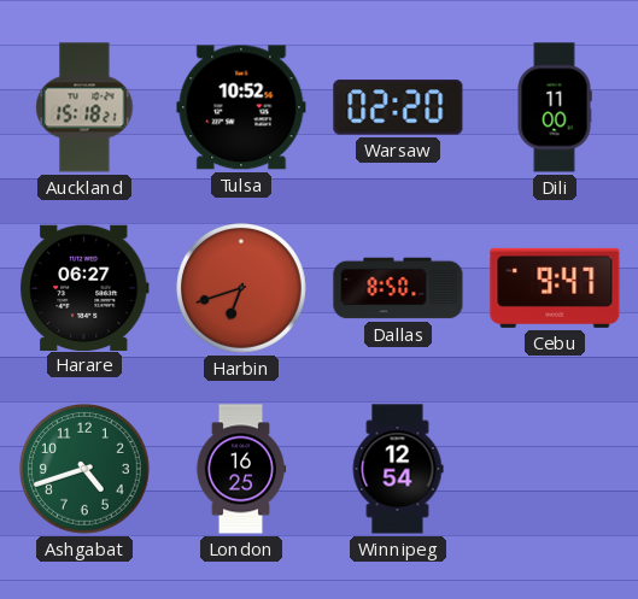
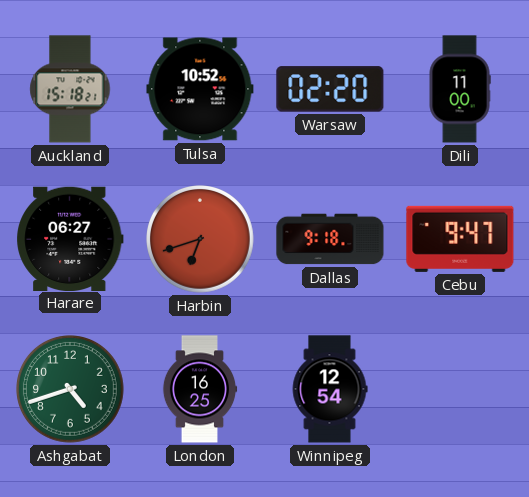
Dallas: 8:50 -> 9:18 (330, 239)
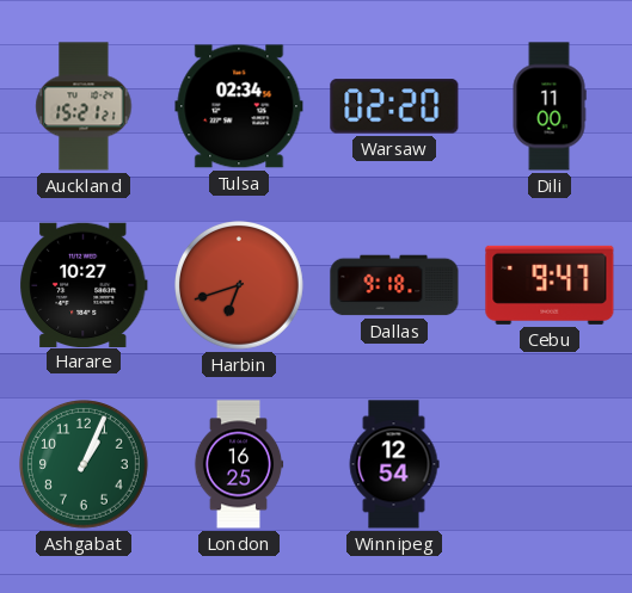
Auckland: 15:18 -> 15:21 (84, 106)
Tulsa: 10:52 -> 02:34 (239, 106)
Harare: 06:27 -> 10:27 (84, 284)
Ashgabat: 4:42 -> 1:04 (85, 465)
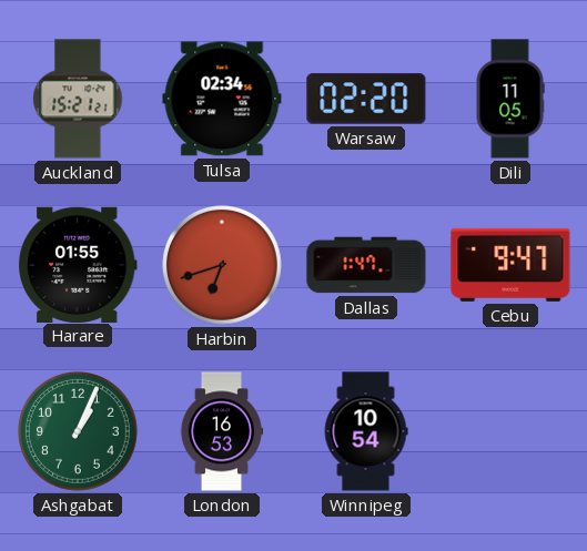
Dili: 11:00 -> 11:05 (510, 99)
Harare: 10:27 -> 01:55 (78, 264)
Dallas: 9:18 -> 1:47 (366, 265)
London: 16:25 -> 16:53 (222, 431)
Winnipeg: 12:54 -> 10:54 (366, 431)
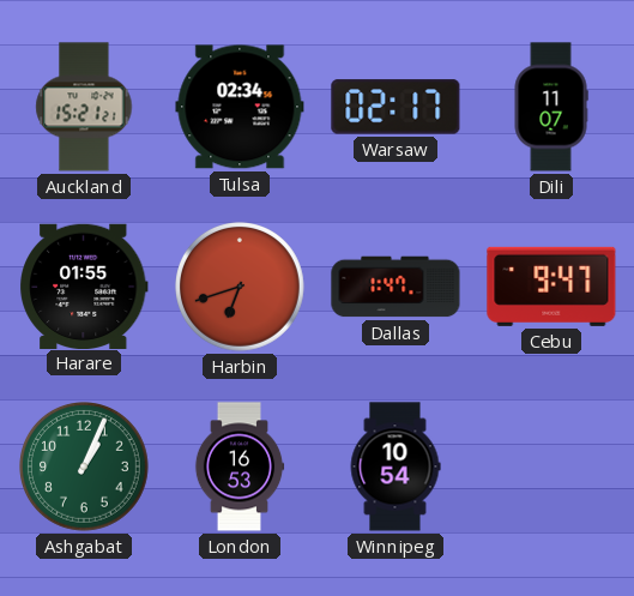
Warsaw: 02:20 -> 02:17 (396, 107)
Dili: 11:05 -> 11:07 (551, 107)
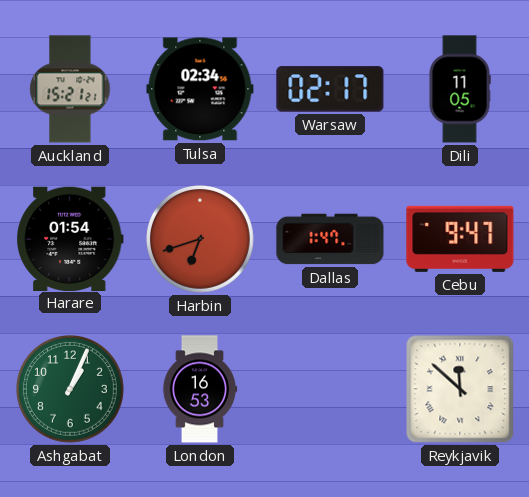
Dili: 11:07 -> 11:05 (460, 89)
Harare: 01:55 -> 01:54 (70, 238)
Winnipeg: 10:54 -> none (396, 466)
Reykjavik: none -> 11:52 (460, 389)
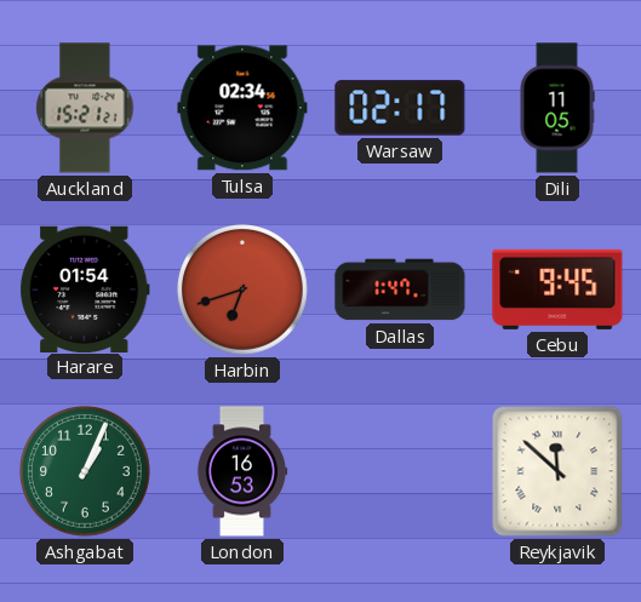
Cebu: 9:47 -> 9:45 (557, 289)
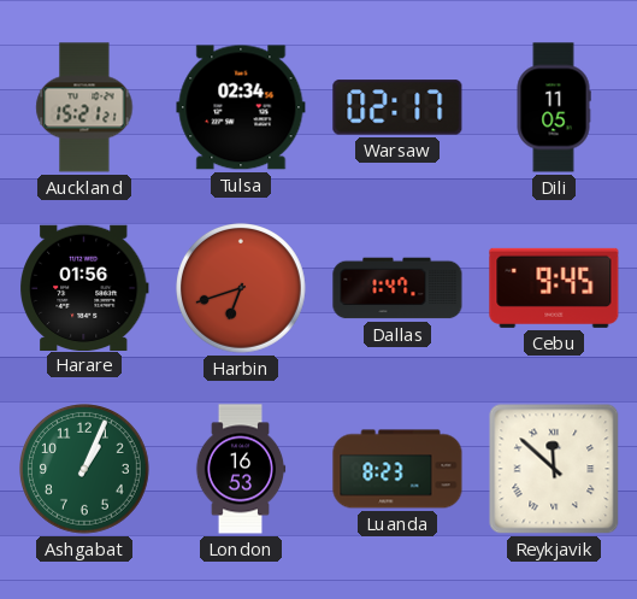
Harare: 01:54 -> 01:56 (84, 287)
Luanda: none -> 8:23 (397, 469)
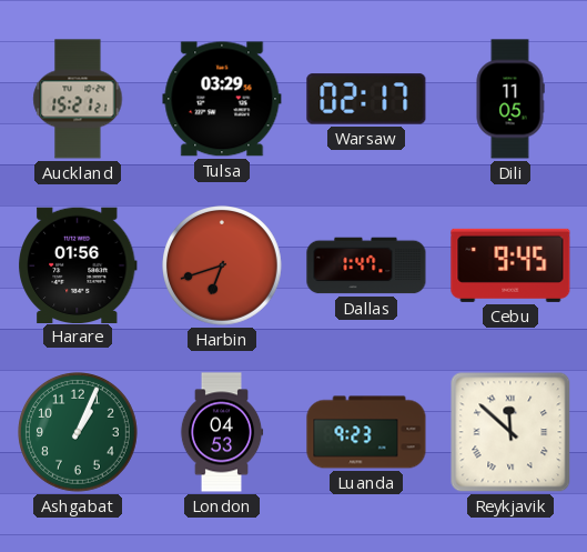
Tulsa: 02:34 -> 03:29 (222, 99)
London: 16:53 -> 04:53 (222, 432)
Luanda: 8:23 -> 9:23 (366, 432)
